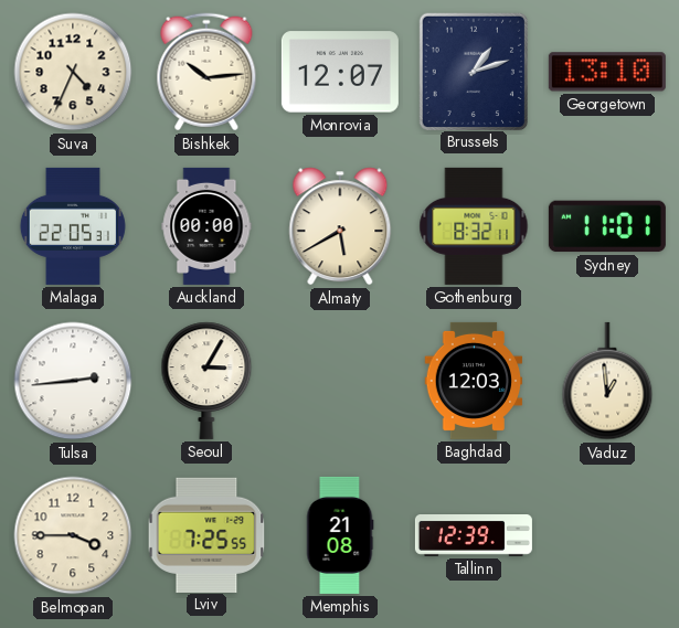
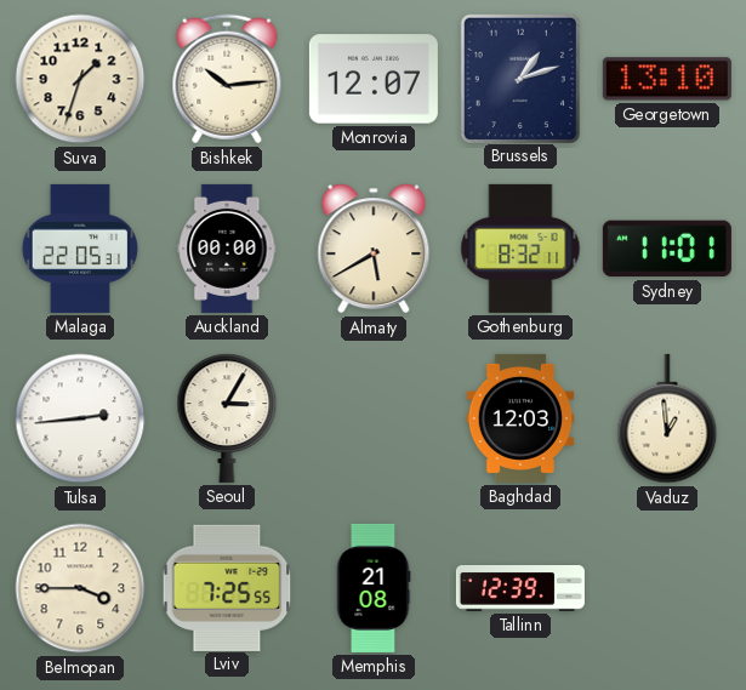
Suva: 4:34 -> 1:33 (80, 79)
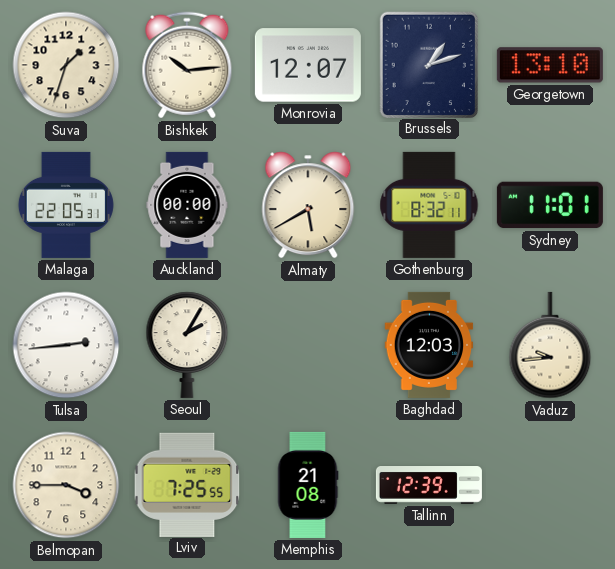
Seoul: 3:05 -> 2:05 (187, 345)
Vaduz: 12:59 -> 9:44 (550, 345)
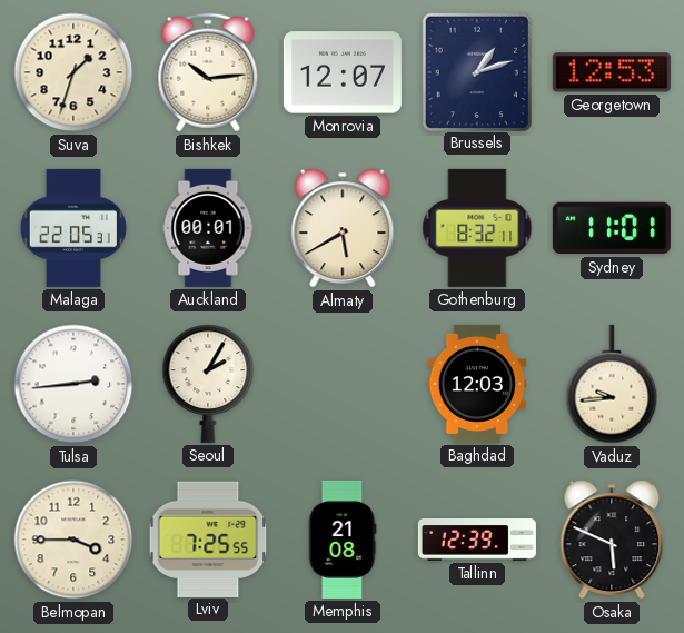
Georgetown: 13:10 -> 12:53 (612, 72)
Auckland: 00:00 -> 00:01 (208, 228)
Osaka: none -> 5:49 (612, 540)
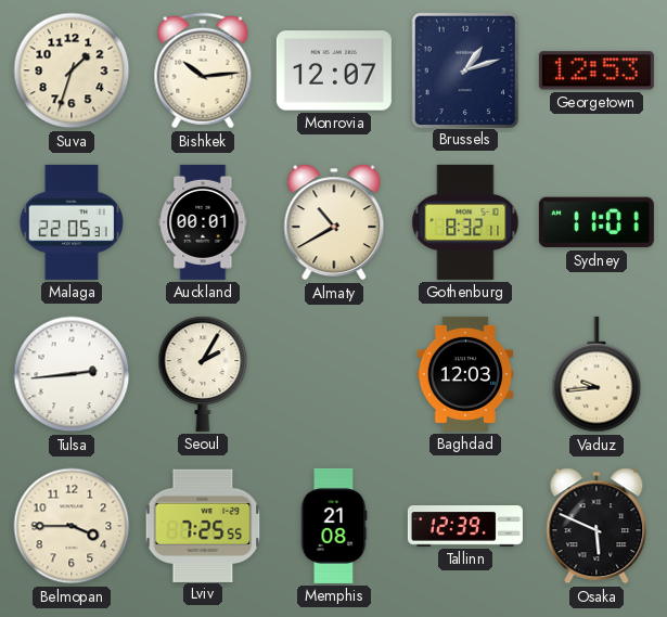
Almaty: 5:40 -> 10:40 (334, 222)
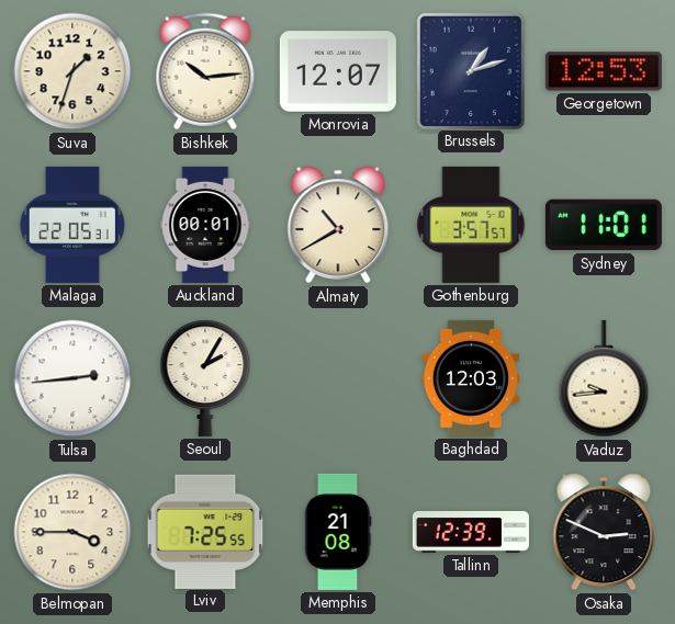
Gothenburg: 8:32 -> 3:57 (471, 225)
Osaka: 5:49 -> 2:49 (604, 532)
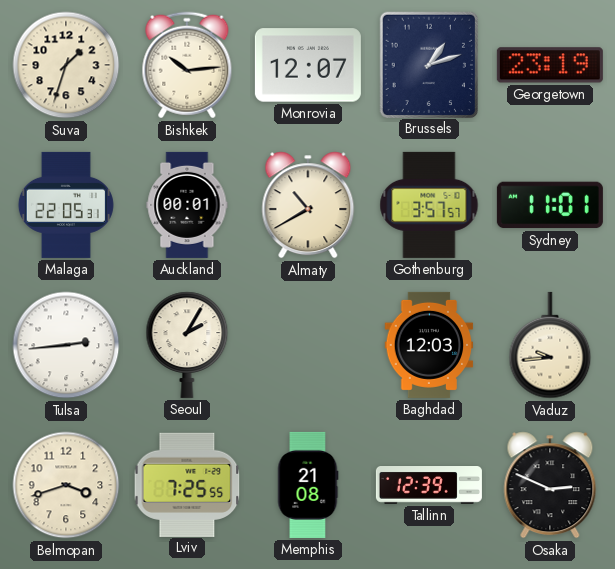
Georgetown: 12:53 -> 23:19 (550, 65)
Belmopan: 3:45 -> 3:42 (66, 485)
